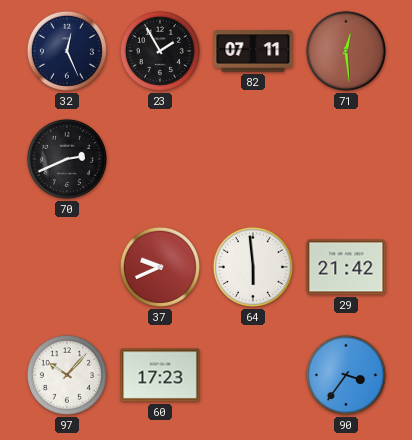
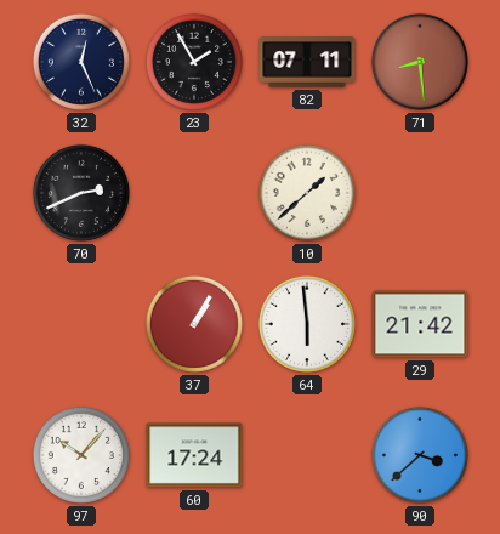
71: 12:29 -> 8:29 (420, 62)
10: none -> 1:38 (307, 193)
37: 9:41 -> 1:05 (194, 324)
60: 17:23 -> 17:24 (194, 455)
90: 3:36 -> 3:38 (420, 455)
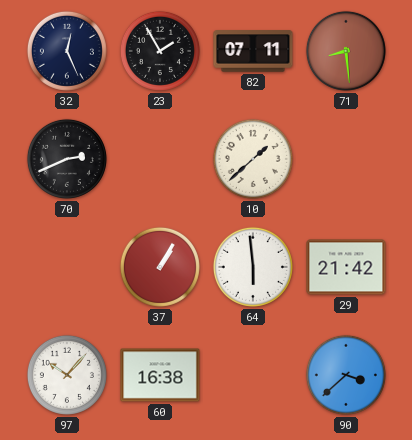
60: 17:24 -> 16:38 (160, 375)
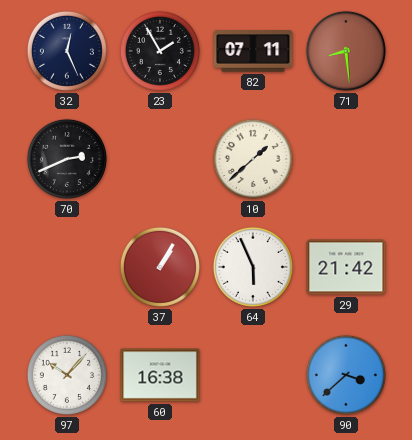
64: 5:59 -> 5:56 (253, 267)
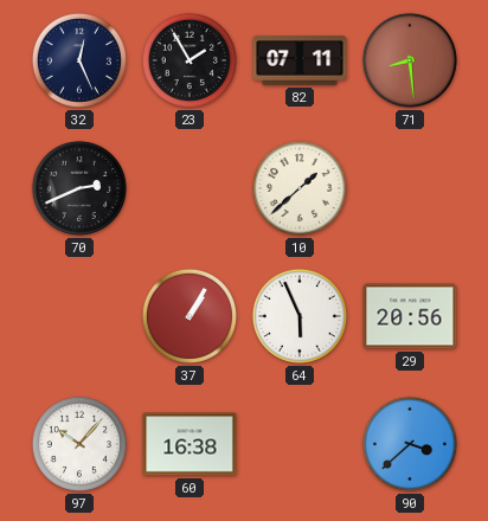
29: 21:42 -> 20:56 (410, 316)
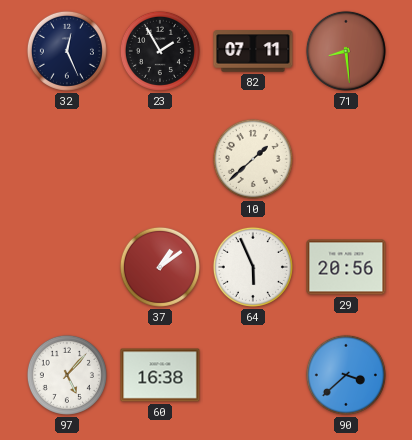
70: 2:41 -> none (79, 188)
37: 1:05 -> 1:09 (160, 267)
97: 10:07 -> 5:07 (67, 375)
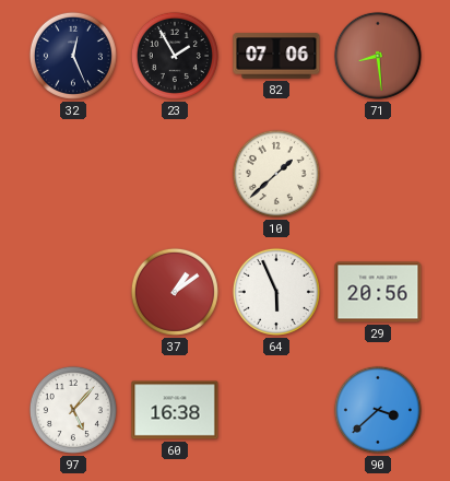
82: 07:11 -> 07:06 (276, 56)
